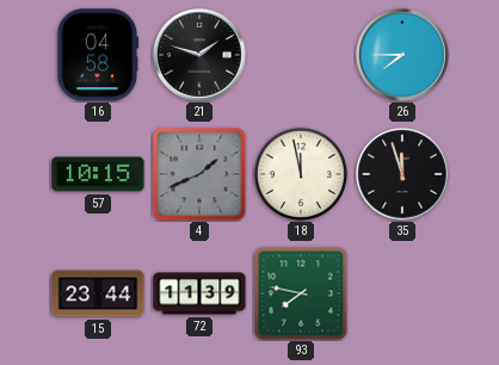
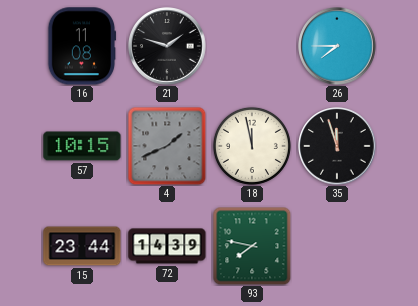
16: 04:58 -> 11:08 (82, 46)
72: 11:39 -> 14:39 (167, 246)
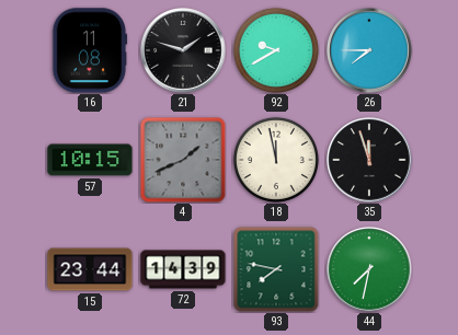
92: none -> 9:40 (276, 50)
44: none -> 7:32 (369, 269)
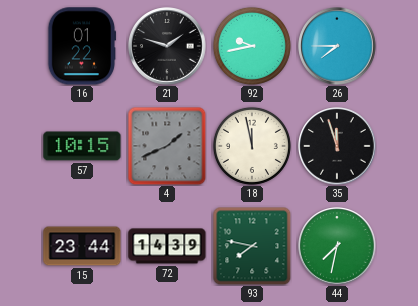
16: 11:08 -> 01:22 (82, 46)
92: 9:40 -> 9:43 (252, 46)
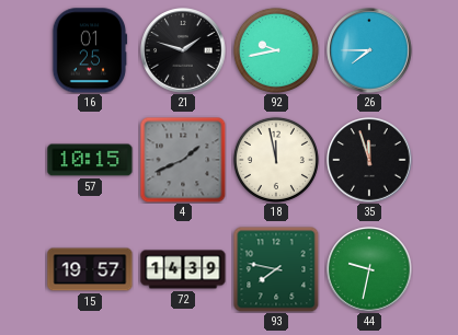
16: 01:22 -> 01:25 (90, 50)
15: 23:44 -> 19:57 (90, 269)
44: 7:32 -> 9:32 (369, 269)
